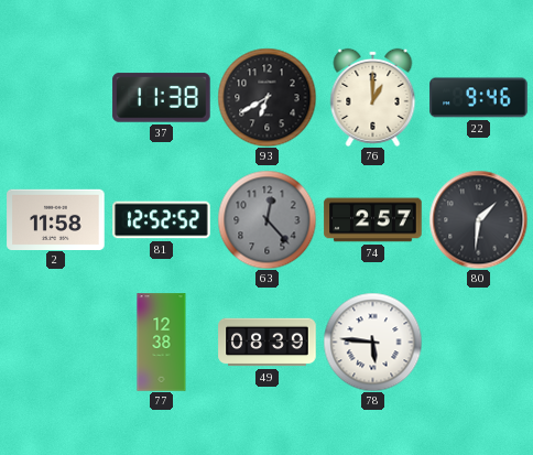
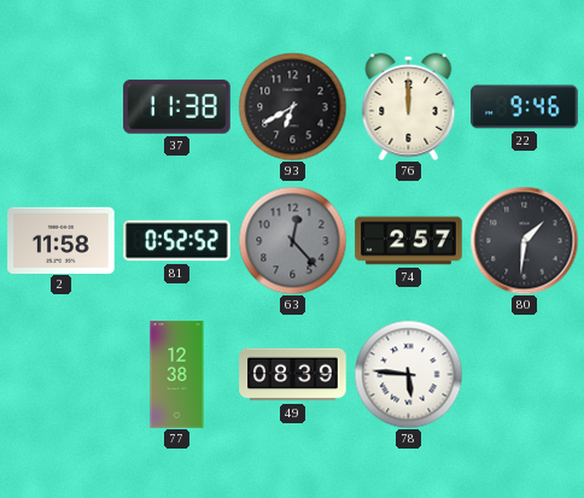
76: 1:00 -> 12:00 (409, 106)
81: 12:52 -> 0:52 (177, 241)
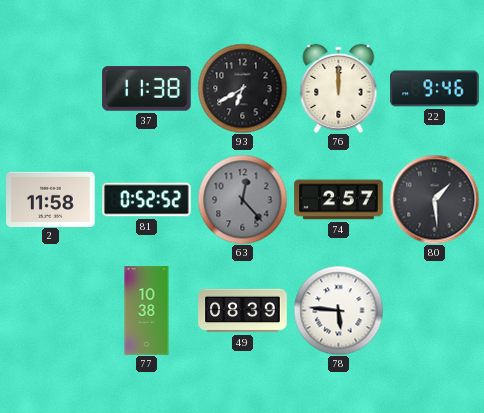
80: 1:31 -> 1:29 (434, 199)
77: 12:38 -> 10:38 (147, 311)
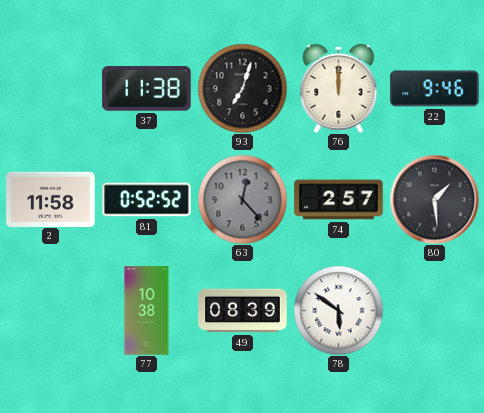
93: 6:40 -> 7:03 (242, 88)
78: 5:46 -> 5:51 (338, 310)
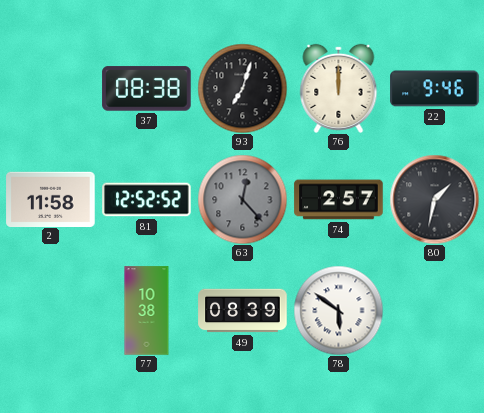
37: 11:38 -> 08:38 (147, 89)
81: 0:52 -> 12:52 (147, 200)
80: 1:29 -> 1:32 (434, 199)
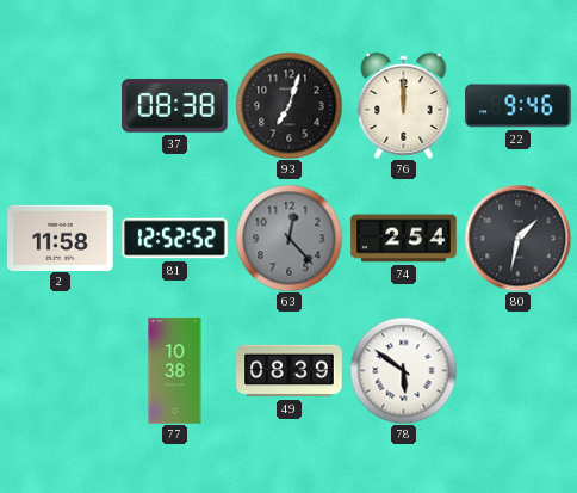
74: 2:57 -> 2:54 (404, 239)
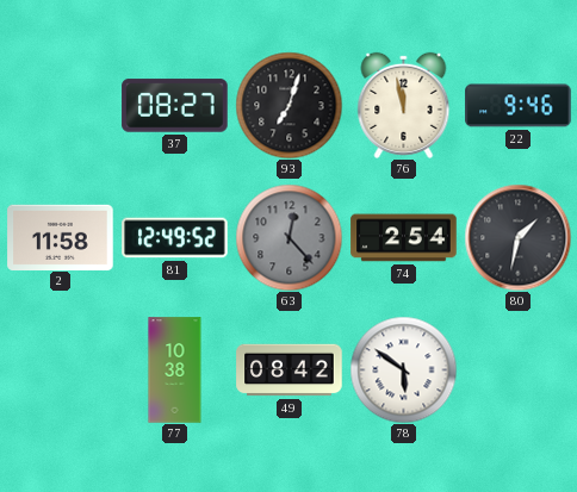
37: 08:38 -> 08:27 (175, 106)
76: 12:00 -> 11:58 (404, 105)
81: 12:52 -> 12:49 (175, 238)
49: 08:39 -> 08:42 (290, 370)
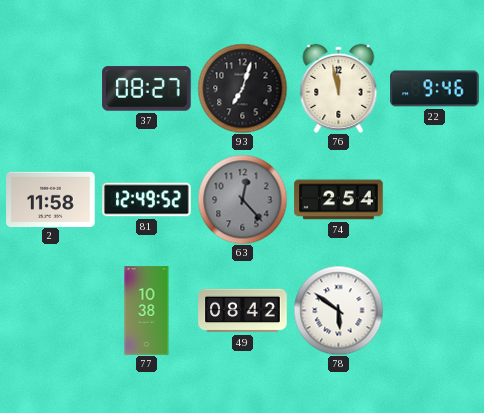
80: 1:32 -> none (517, 237)
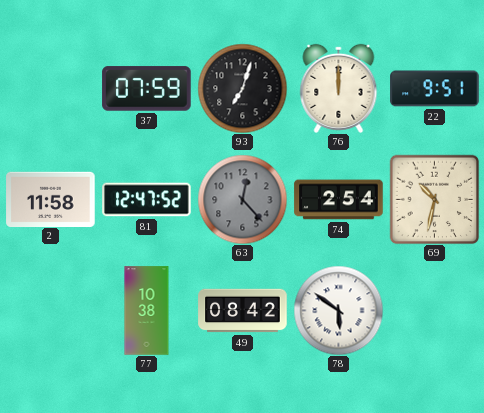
37: 08:27 -> 07:59 (147, 89)
76: 11:58 -> 12:00 (339, 88)
22: 9:46 -> 9:51 (435, 89)
81: 12:49 -> 12:47 (147, 200)
69: none -> 10:32 (434, 199)
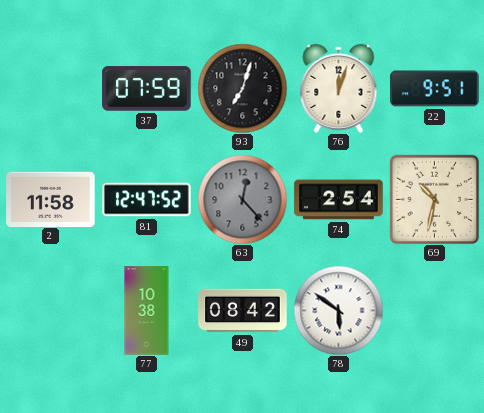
76: 12:00 -> 12:03 (339, 88)
